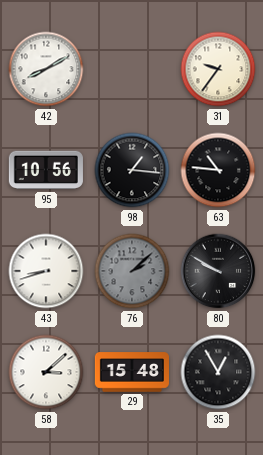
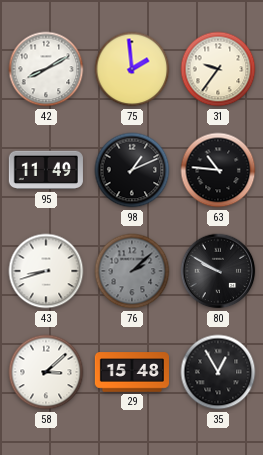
75: none -> 1:59 (132, 69)
95: 10:56 -> 11:49 (46, 170)
98: 1:16 -> 1:11 (132, 170)
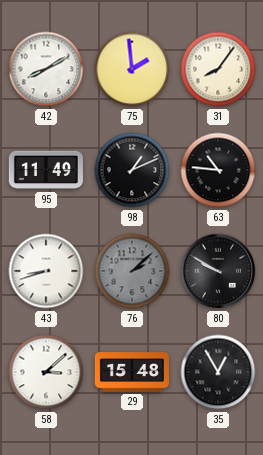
31: 9:36 -> 8:06 (218, 69)
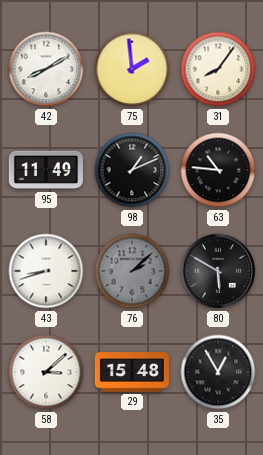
80: 9:50 -> 5:50 (218, 271)
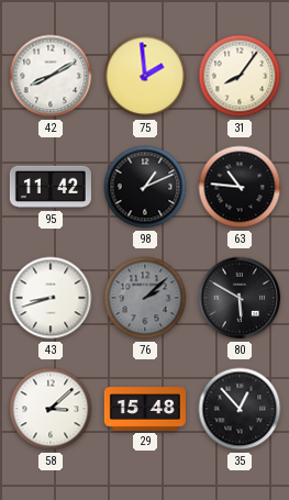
95: 11:49 -> 11:42 (51, 187)
35: 12:55 -> 12:53 (240, 409)
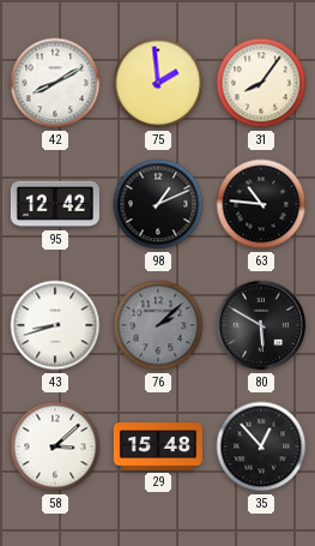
95: 11:42 -> 12:42 (55, 204)
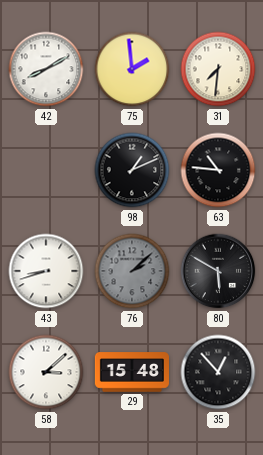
31: 8:06 -> 7:31 (218, 69)
95: 12:42 -> none (55, 204)
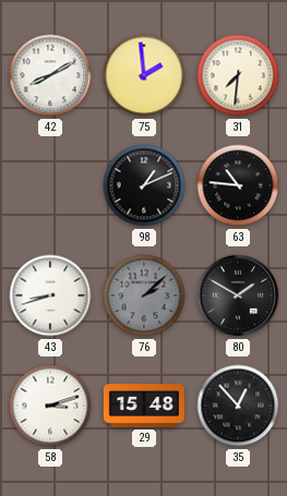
80: 5:50 -> 1:50 (238, 295)
58: 3:08 -> 3:12 (50, 406)
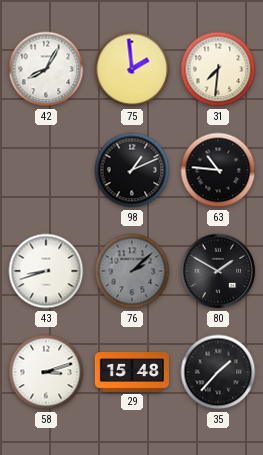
42: 8:10 -> 8:05 (46, 69)
35: 12:53 -> 1:37 (218, 372)
